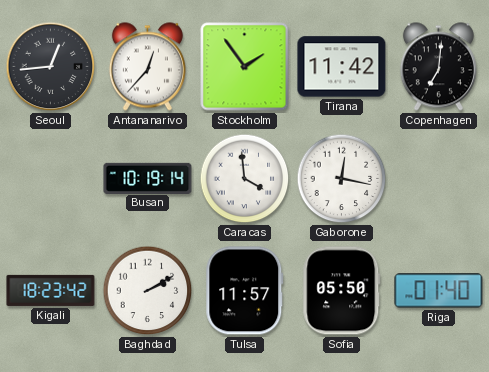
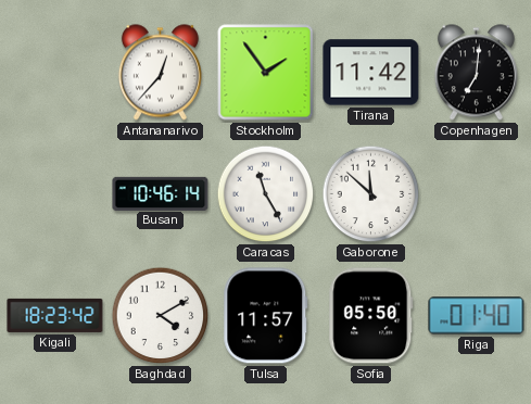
Seoul: 12:44 -> none (51, 67)
Busan: 10:19 -> 10:46 (161, 193)
Caracas: 3:59 -> 11:25 (266, 194)
Gaborone: 12:17 -> 11:52 (371, 194)
Baghdad: 2:10 -> 4:10 (161, 316)
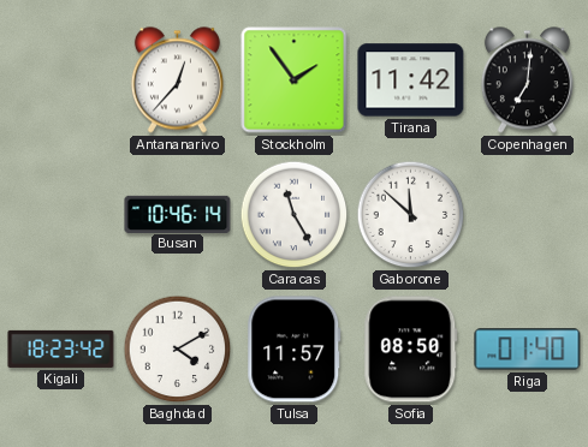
Sofia: 05:50 -> 08:50 (411, 350)
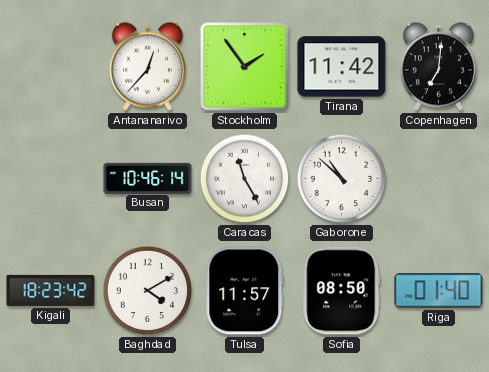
Gaborone: 11:52 -> 10:52 (342, 179)
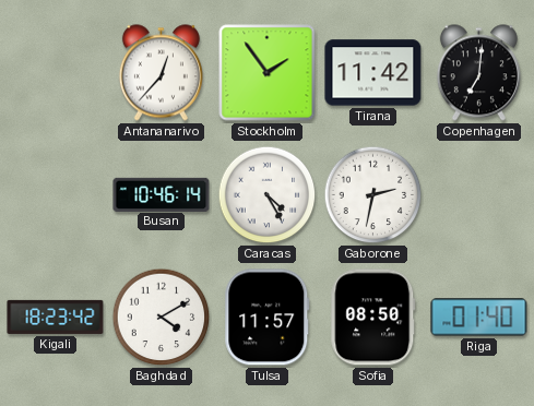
Caracas: 11:25 -> 4:25 (268, 195)
Gaborone: 10:52 -> 2:32 (373, 195)
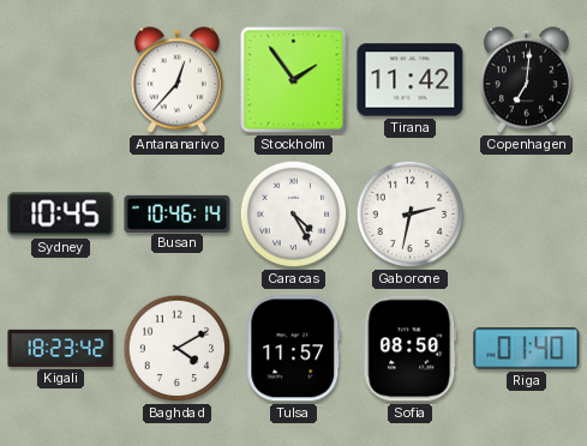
Sydney: none -> 10:45 (61, 215)
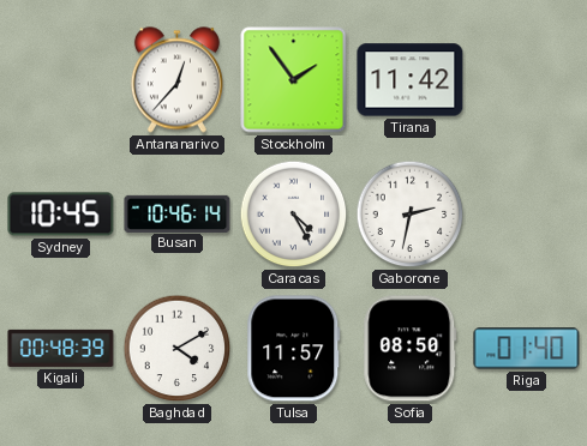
Copenhagen: 7:01 -> none (526, 80)
Kigali: 18:23 -> 00:48 (61, 348)
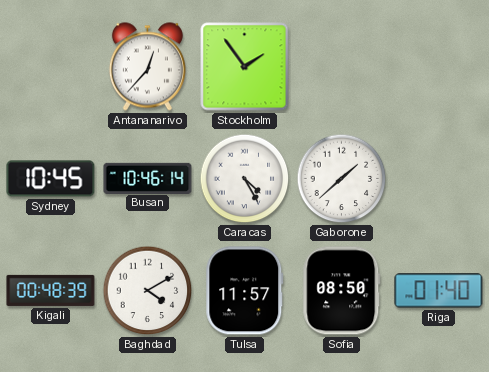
Tirana: 11:42 -> none (411, 80)
Gaborone: 2:32 -> 1:38 (342, 179)
